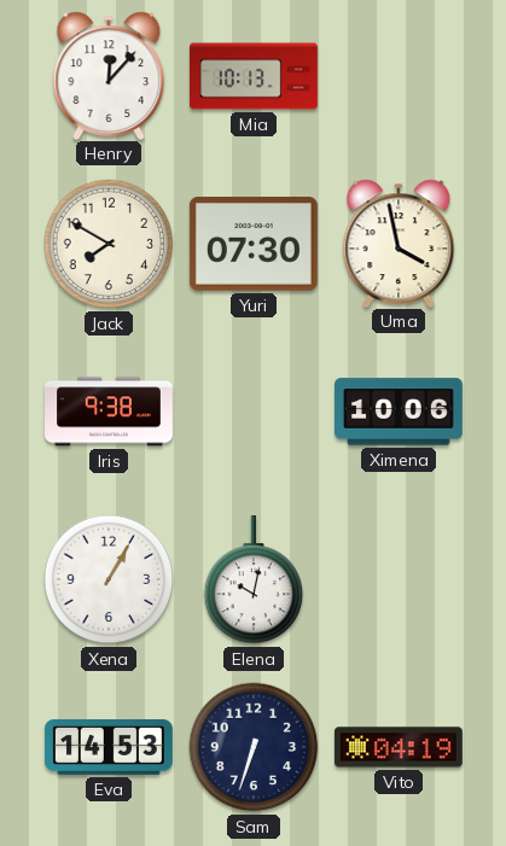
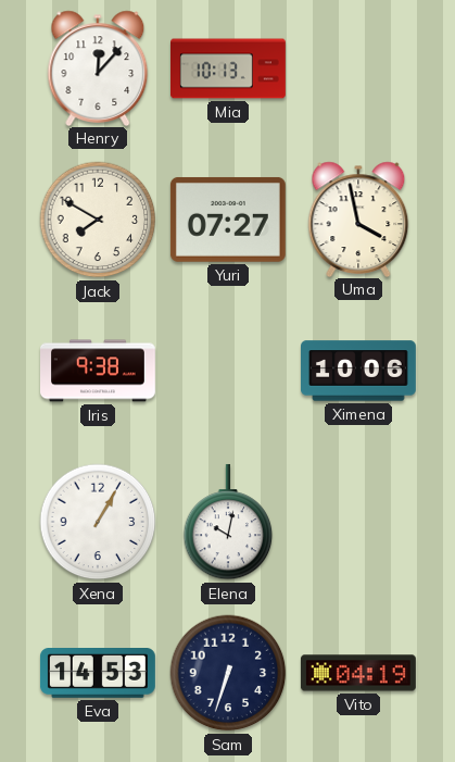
Yuri: 07:30 -> 07:27 (228, 220)
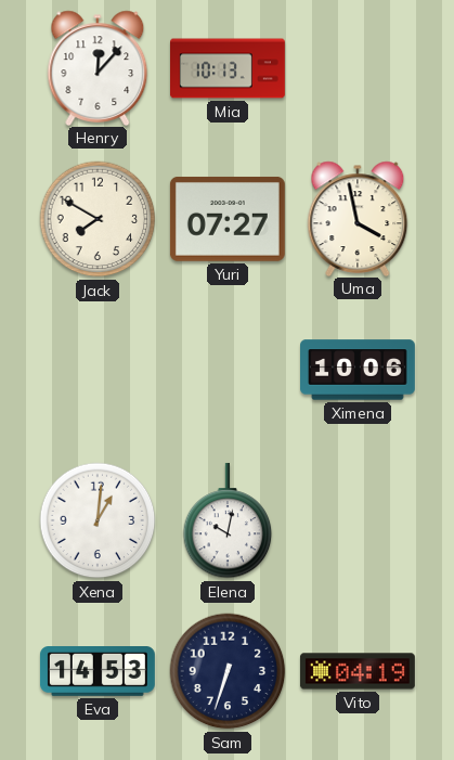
Iris: 9:38 -> none (99, 371)
Xena: 1:05 -> 1:01 (98, 520)
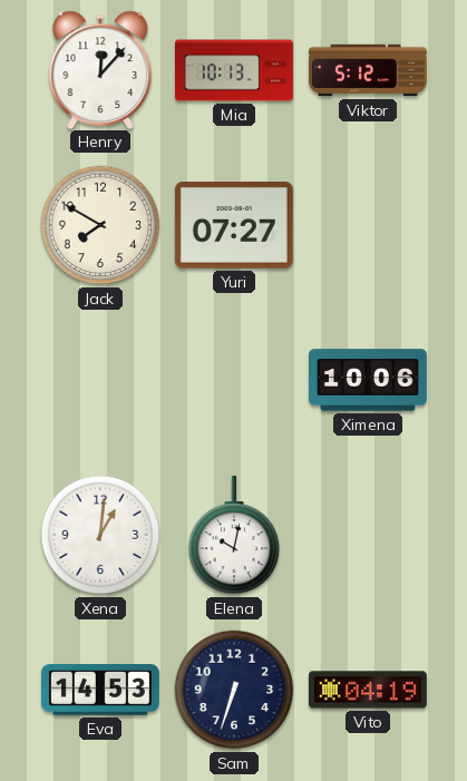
Viktor: none -> 5:12 (369, 70)
Uma: 3:58 -> none (358, 218)
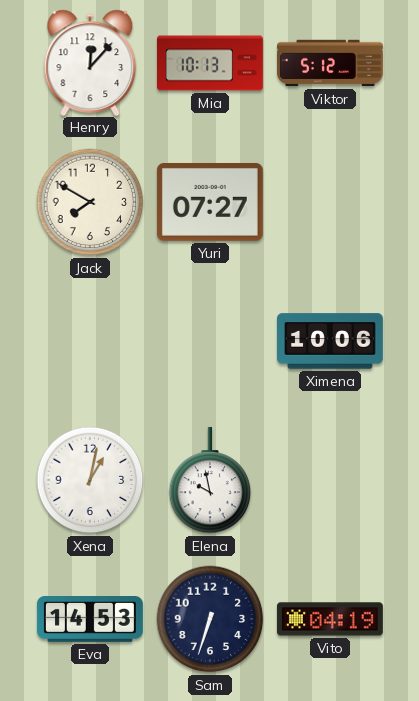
Xena: 1:01 -> 1:02 (90, 480)
Elena: 10:02 -> 9:58 (210, 480)
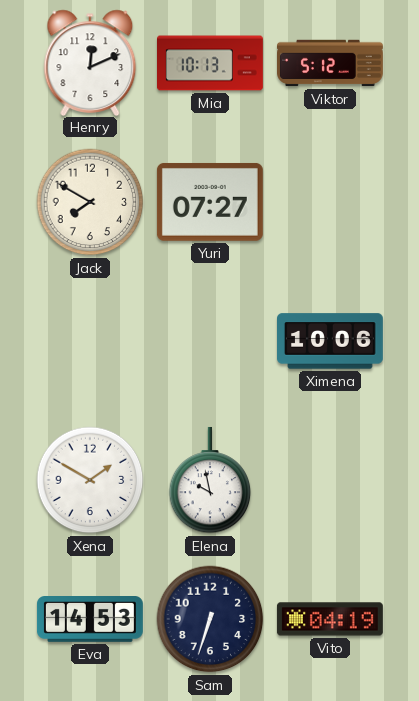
Henry: 12:07 -> 12:11 (90, 62)
Xena: 1:02 -> 1:50 (90, 480)
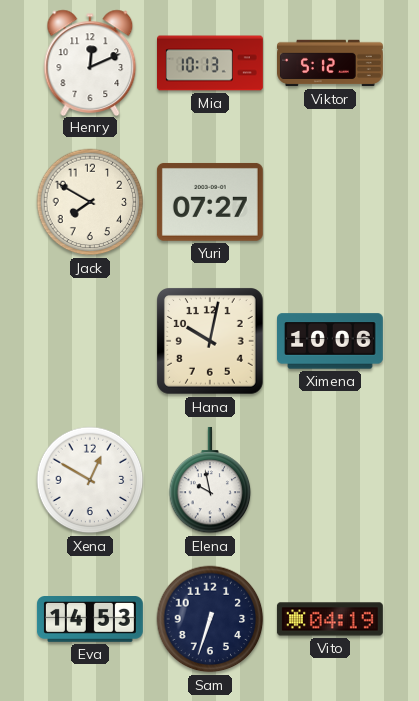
Hana: none -> 10:02 (211, 342)
Xena: 1:50 -> 12:50 (90, 480)
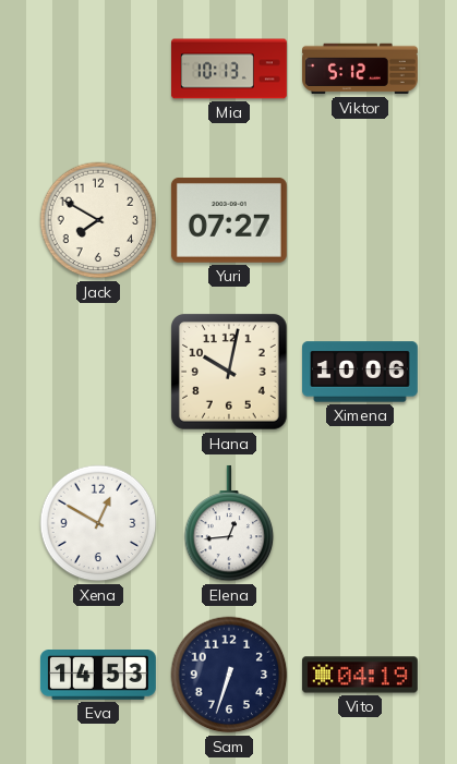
Henry: 12:11 -> none (90, 62)
Elena: 9:58 -> 12:44 (229, 523)
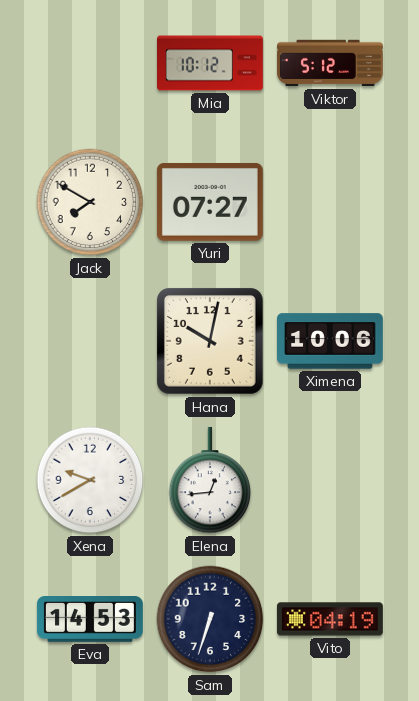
Mia: 10:13 -> 10:12 (211, 63)
Xena: 12:50 -> 9:40 (90, 480)
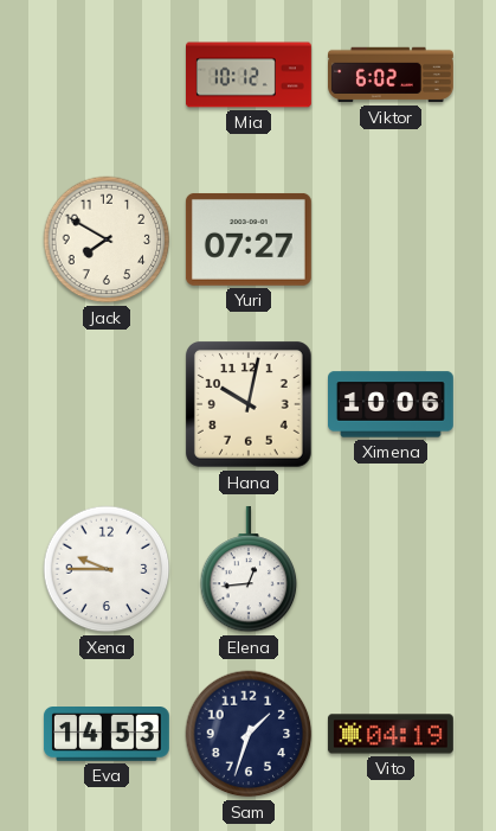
Viktor: 5:12 -> 6:02 (392, 75)
Xena: 9:40 -> 9:45 (107, 569)
Sam: 6:33 -> 1:33 (249, 734)
